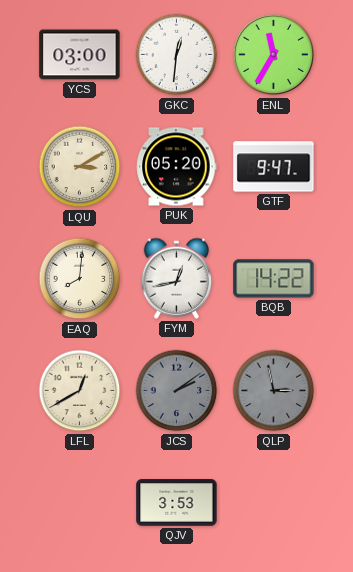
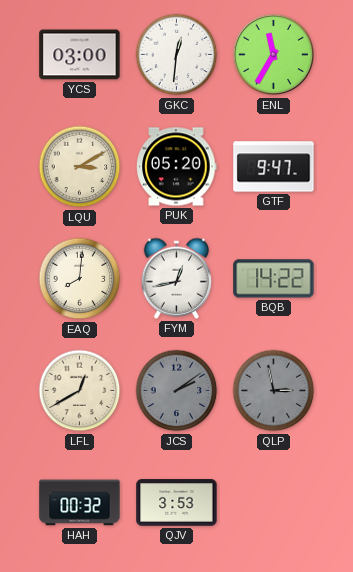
HAH: none -> 00:32 (80, 503)
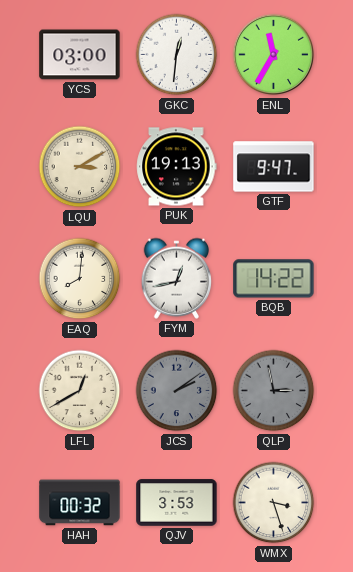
PUK: 05:20 -> 19:13 (177, 167)
WMX: none -> 3:27 (274, 503)
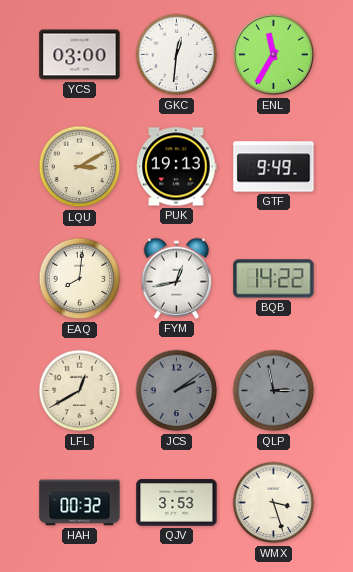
GTF: 9:47 -> 9:49 (274, 167)
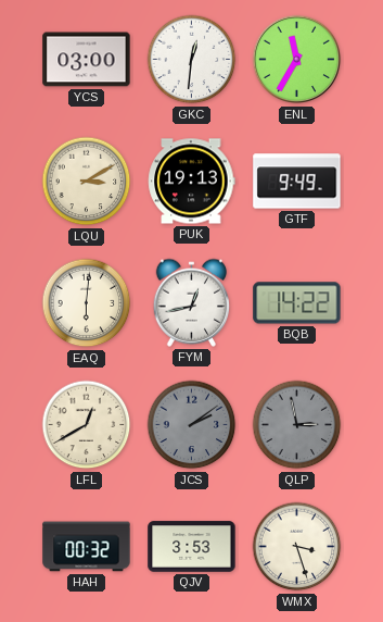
EAQ: 8:01 -> 6:01 (87, 303)
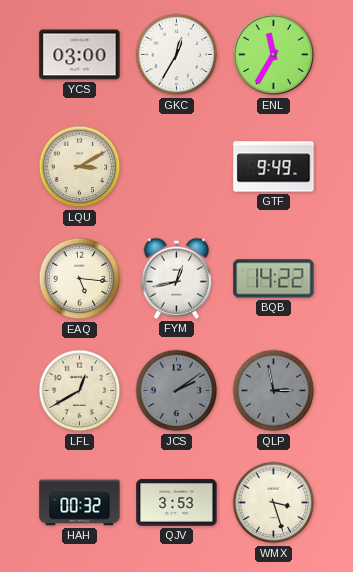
GKC: 12:31 -> 12:35 (177, 55)
PUK: 19:13 -> none (192, 182)
EAQ: 6:01 -> 5:16 (80, 279)
